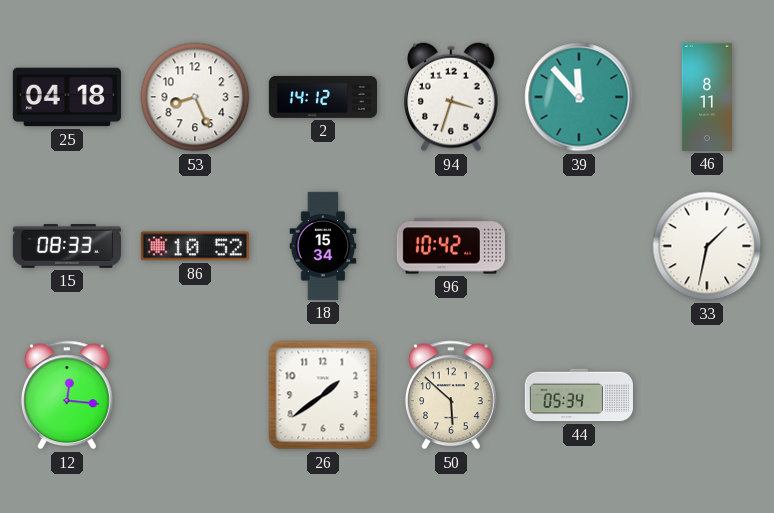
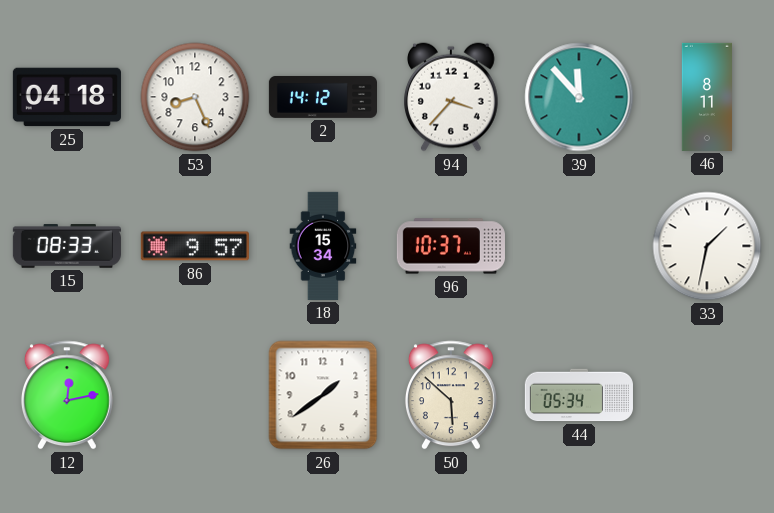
94: 3:33 -> 3:37 (452, 97)
86: 10:52 -> 9:57 (195, 246)
96: 10:42 -> 10:37 (451, 246)
12: 12:16 -> 12:13 (67, 395)
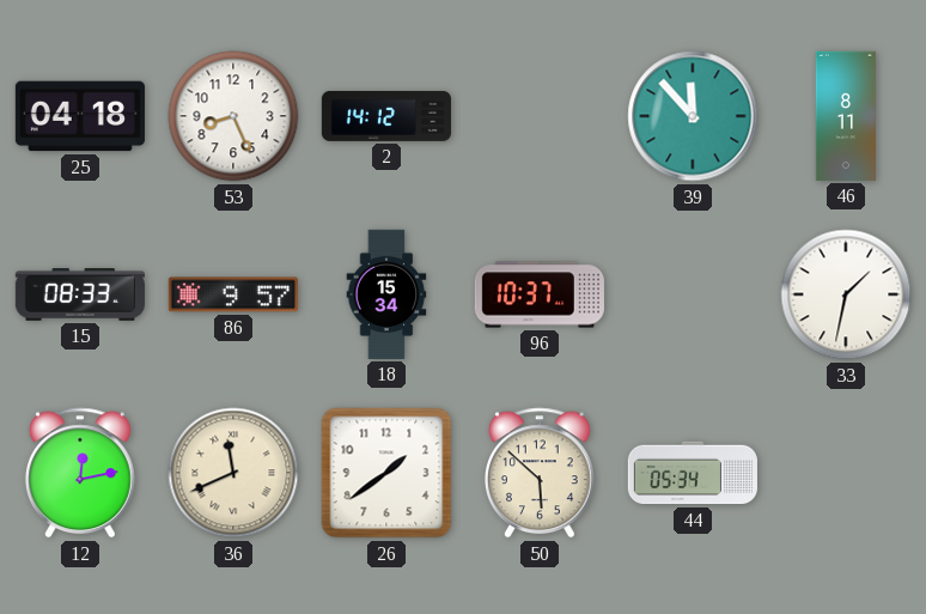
94: 3:37 -> none (452, 97)
36: none -> 11:41 (233, 473)
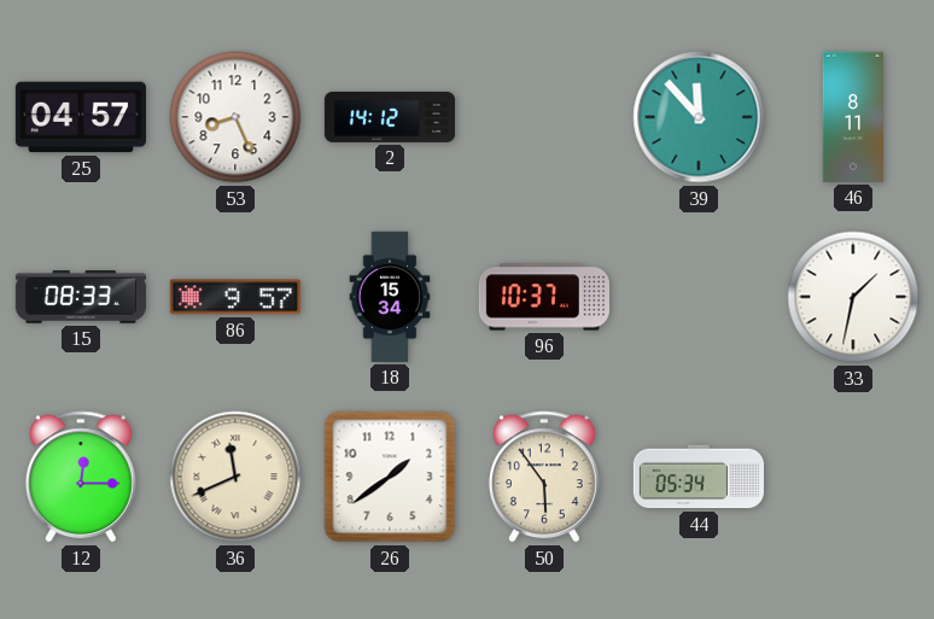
25: 04:18 -> 04:57 (81, 117)
12: 12:13 -> 12:15 (81, 477)
50: 5:52 -> 5:54 (544, 477)
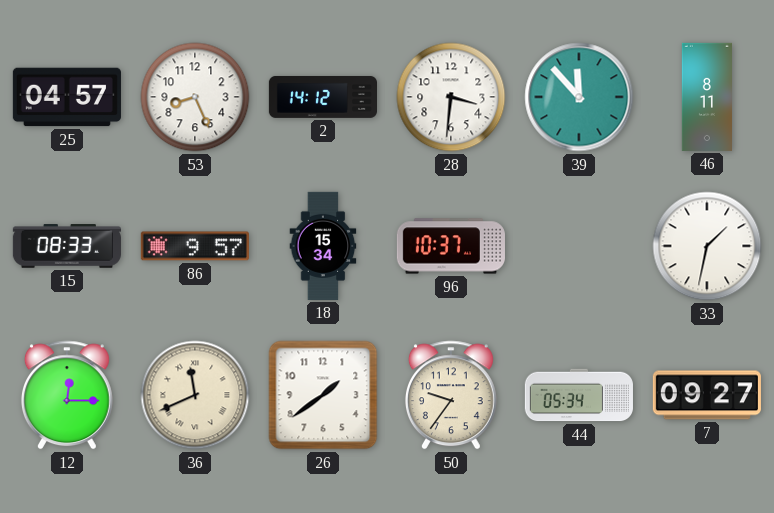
28: none -> 3:31 (451, 97)
50: 5:54 -> 9:36 (451, 395)
7: none -> 09:27 (707, 395)
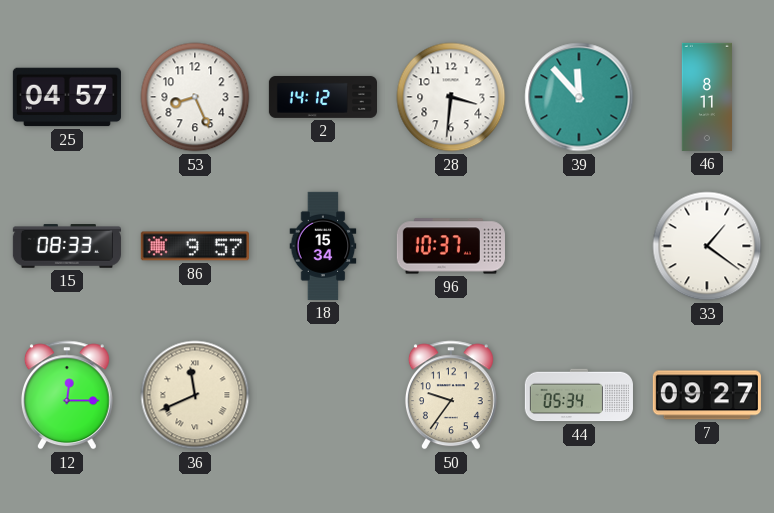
33: 1:32 -> 1:21 (707, 246)
26: 1:39 -> none (323, 395)
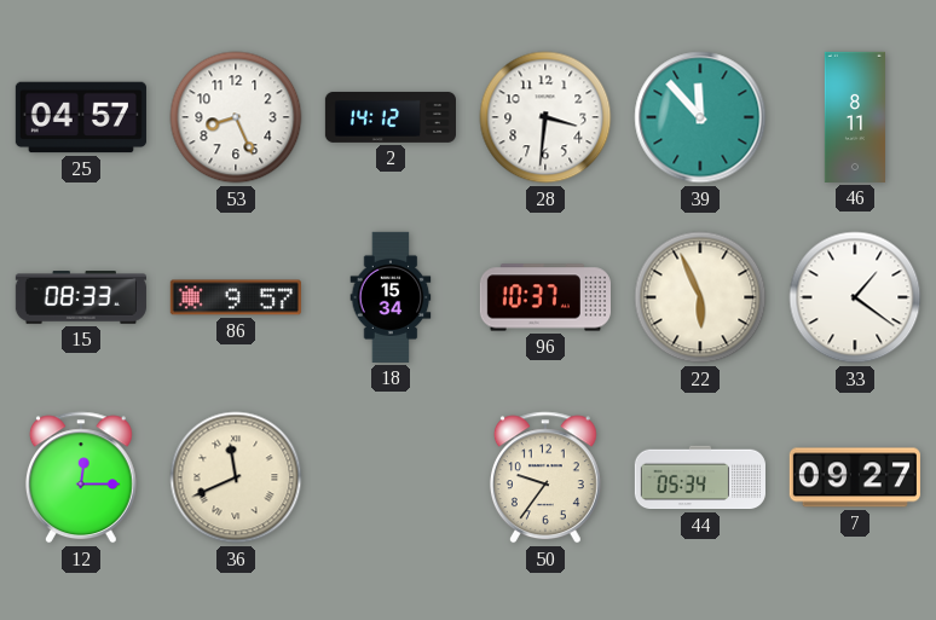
22: none -> 5:56 (700, 297)
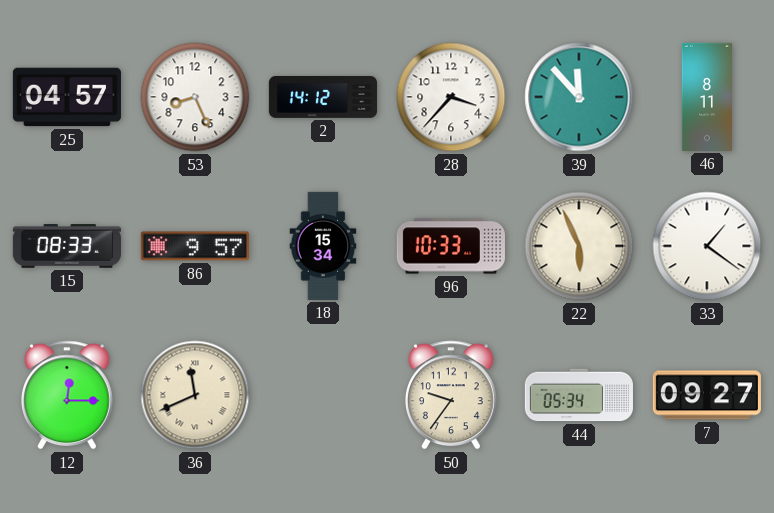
28: 3:31 -> 3:37 (451, 97)
96: 10:37 -> 10:33 (451, 246)
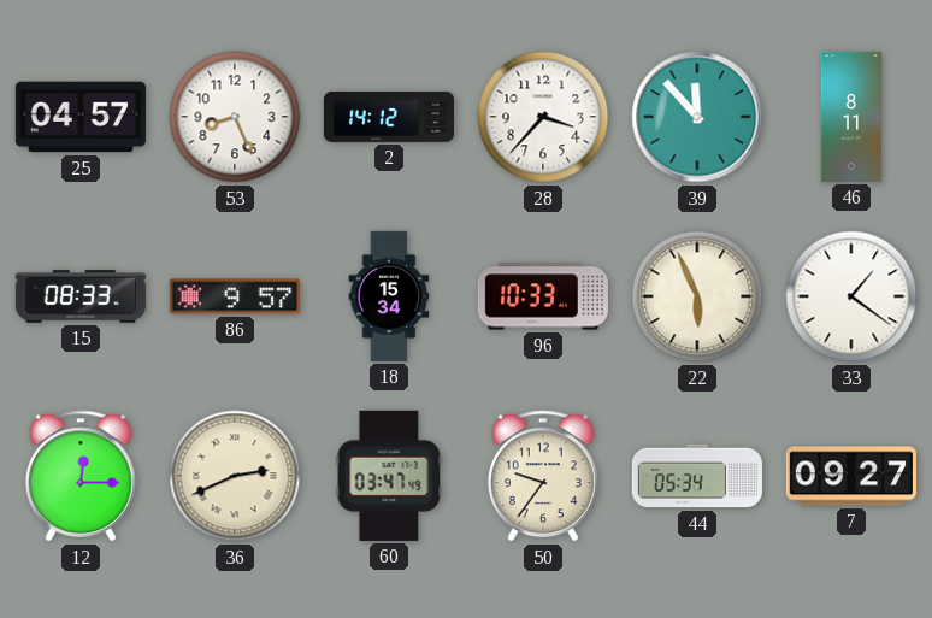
36: 11:41 -> 2:41 (235, 476)
60: none -> 03:47 (389, 476)
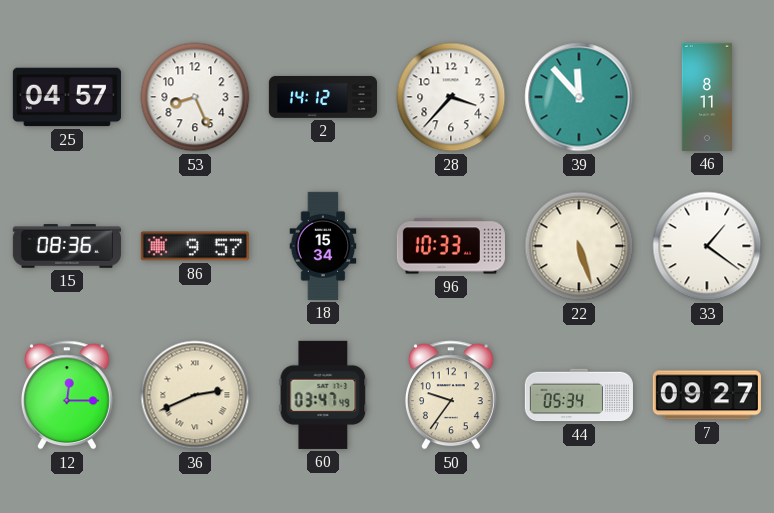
15: 08:33 -> 08:36 (67, 246)
22: 5:56 -> 5:27 (579, 246)
